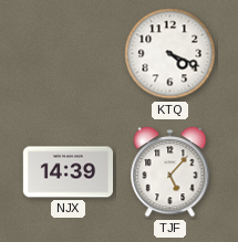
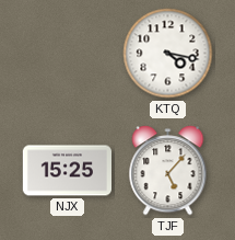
KTQ: 4:19 -> 4:17 (168, 54)
NJX: 14:39 -> 15:25 (67, 171)
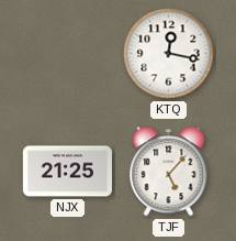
KTQ: 4:17 -> 12:17 (169, 54)
NJX: 15:25 -> 21:25 (67, 172)
